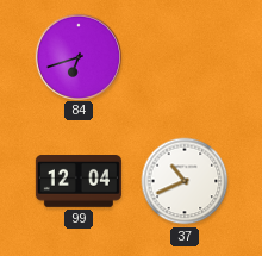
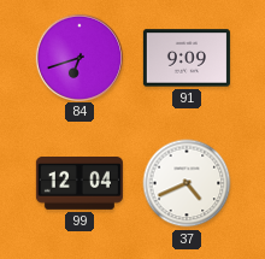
91: none -> 9:09 (187, 58)
37: 10:41 -> 4:41 (187, 183)
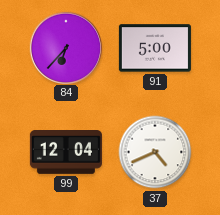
84: 6:42 -> 6:37 (65, 47)
91: 9:09 -> 5:00 (155, 48)
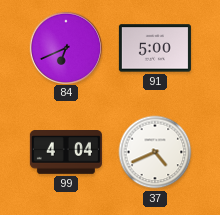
84: 6:37 -> 6:41 (65, 47)
99: 12:04 -> 4:04 (66, 153)
